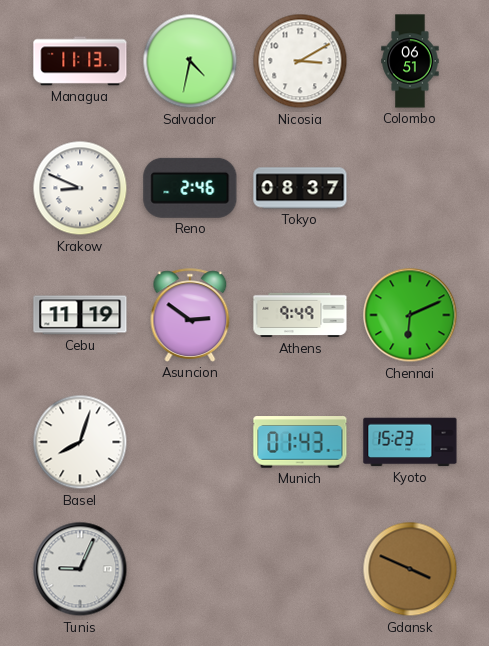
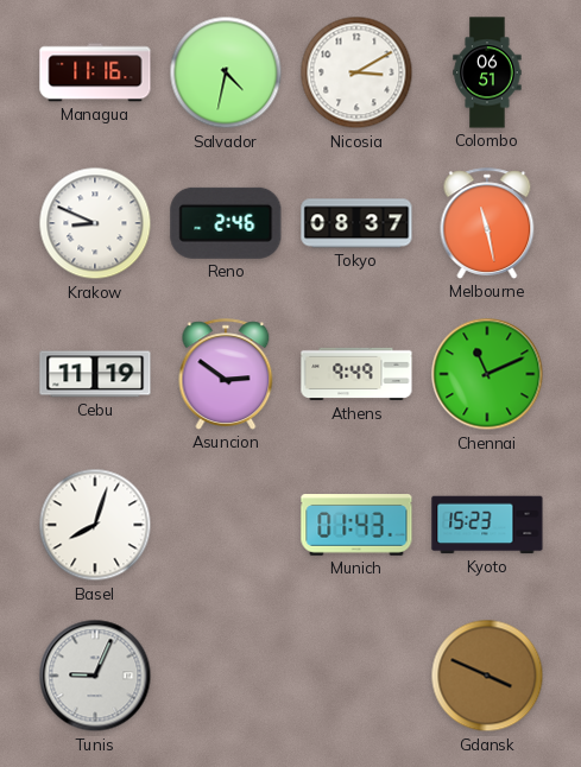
Managua: 11:13 -> 11:16 (95, 72)
Melbourne: none -> 11:28 (487, 223)
Chennai: 6:11 -> 11:11 (487, 374)
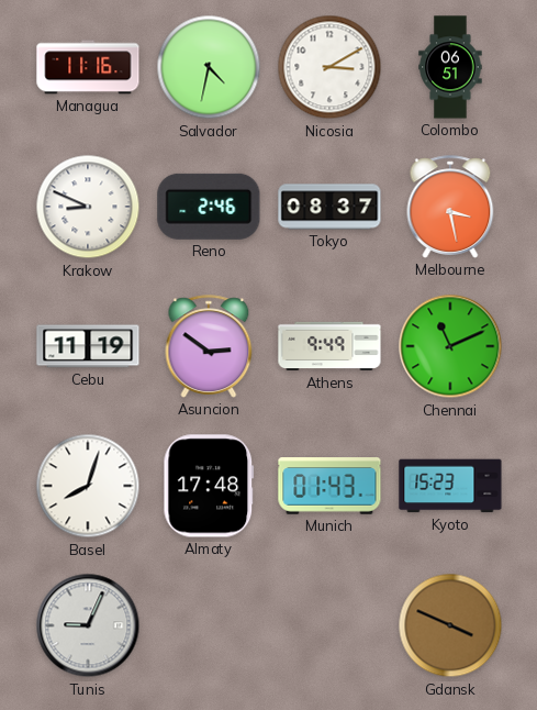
Melbourne: 11:28 -> 3:28 (450, 207)
Almaty: none -> 17:48 (209, 486)
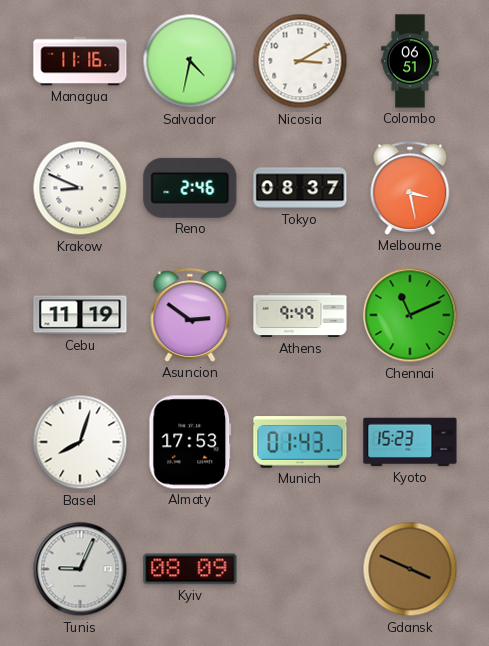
Almaty: 17:48 -> 17:53 (190, 442)
Kyiv: none -> 08:09 (190, 569)
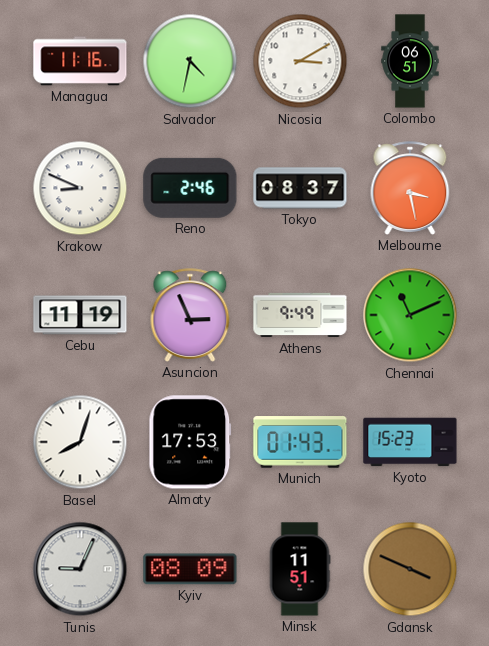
Asuncion: 2:51 -> 2:56 (190, 315)
Minsk: none -> 11:51 (300, 569)
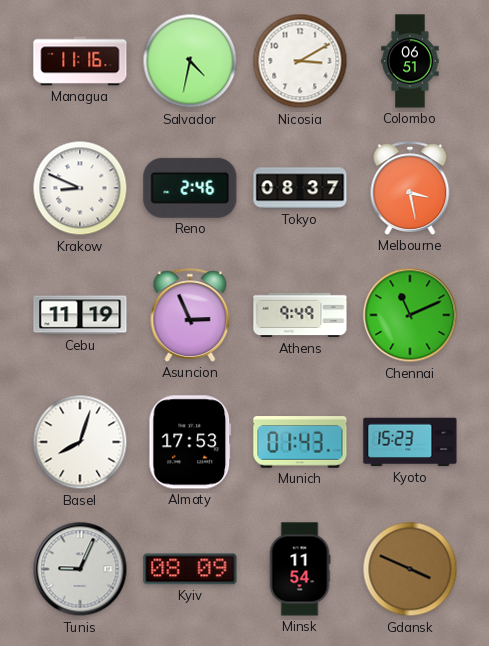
Minsk: 11:51 -> 11:54 (300, 569)
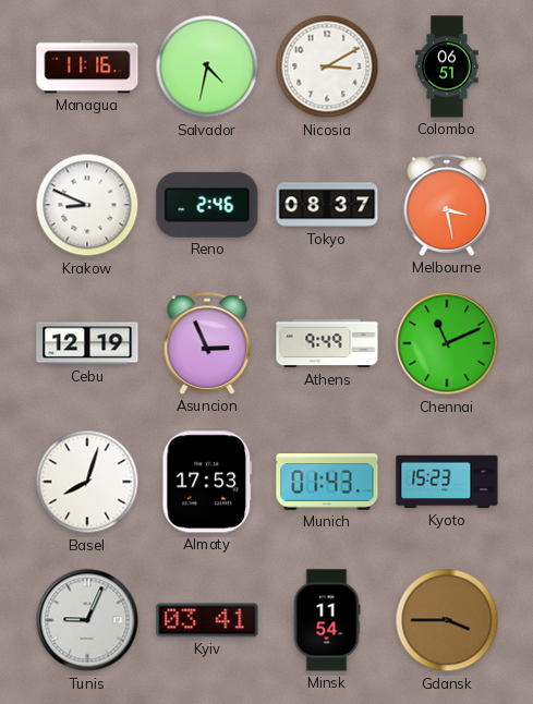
Cebu: 11:19 -> 12:19 (87, 343)
Kyiv: 08:09 -> 03:41 (207, 620)
Gdansk: 3:49 -> 3:45 (447, 620)
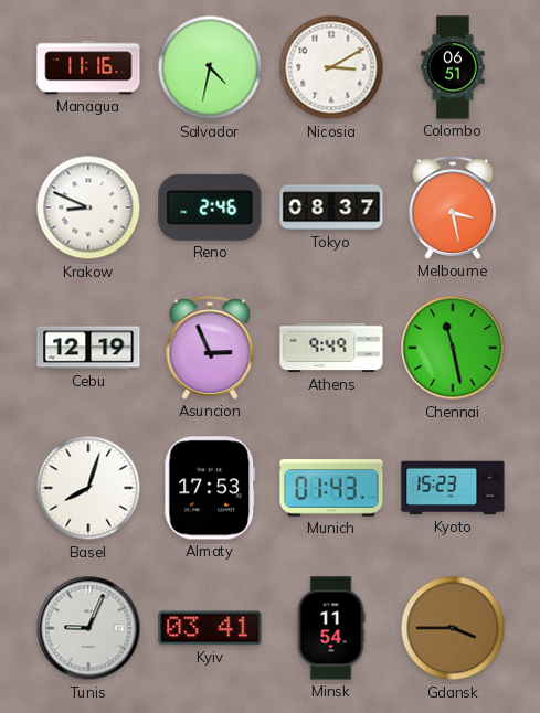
Chennai: 11:11 -> 11:28 (453, 348)
